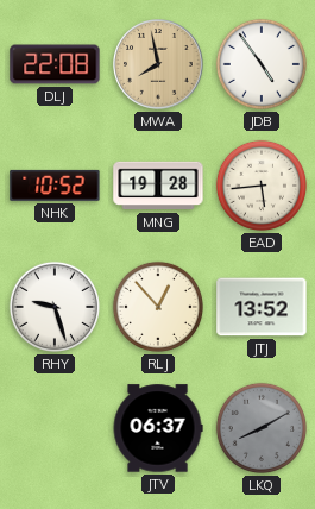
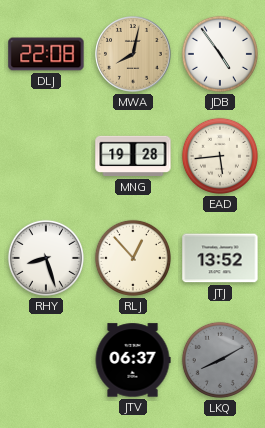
MWA: 7:58 -> 8:02 (134, 55)
NHK: 10:52 -> none (55, 186)
RHY: 9:27 -> 8:27 (46, 258)
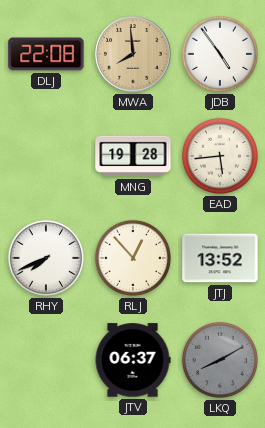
MWA: 8:02 -> 7:59 (134, 55)
RHY: 8:27 -> 7:41 (46, 258)
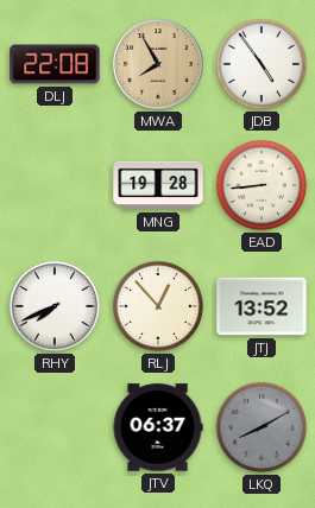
MWA: 7:59 -> 7:55 (159, 65)
EAD: 5:44 -> 8:44 (262, 185)
